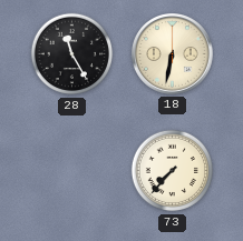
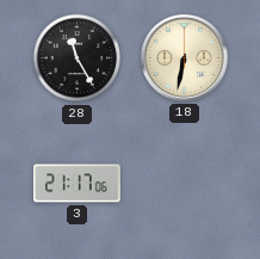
3: none -> 21:17 (78, 184)
73: 7:37 -> none (173, 171)
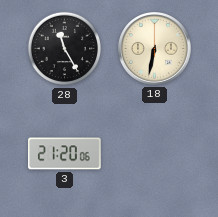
3: 21:17 -> 21:20 (65, 154)
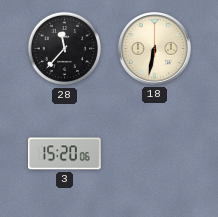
28: 11:25 -> 11:37 (65, 49)
3: 21:20 -> 15:20 (65, 154)
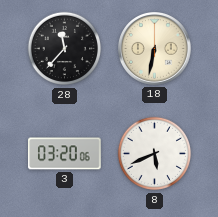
3: 15:20 -> 03:20 (65, 154)
8: none -> 5:41 (155, 154)
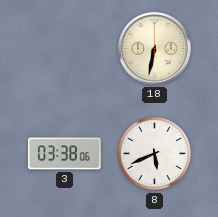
28: 11:37 -> none (65, 49)
3: 03:20 -> 03:38 (65, 154)
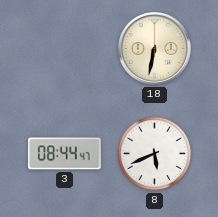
3: 03:38 -> 08:44 (65, 154)
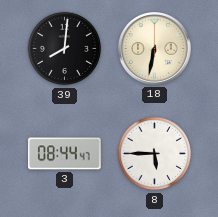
39: none -> 8:01 (65, 49)
8: 5:41 -> 5:45 (155, 154)
